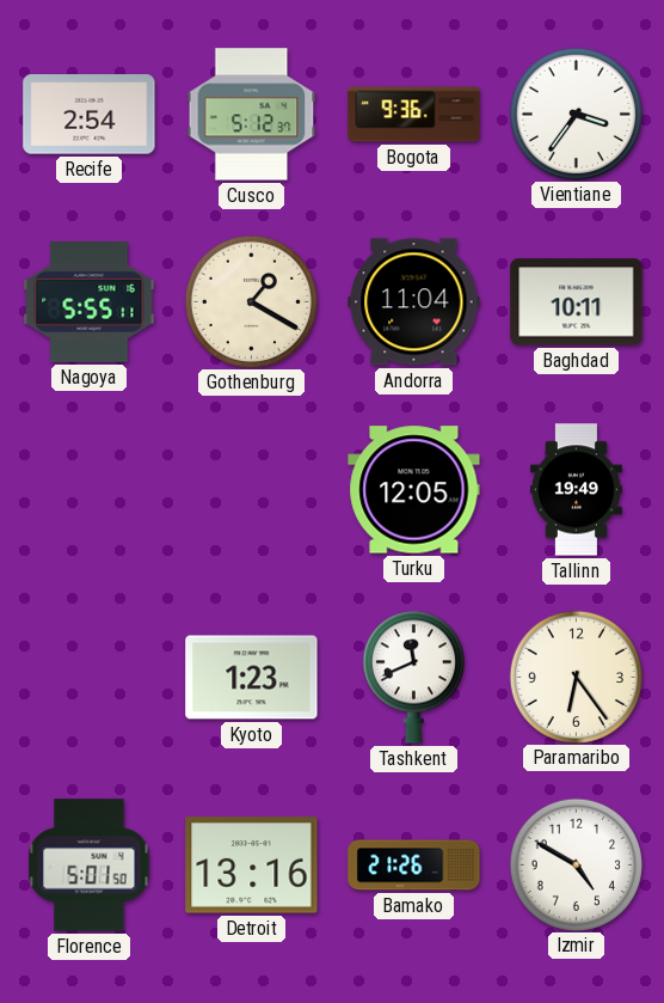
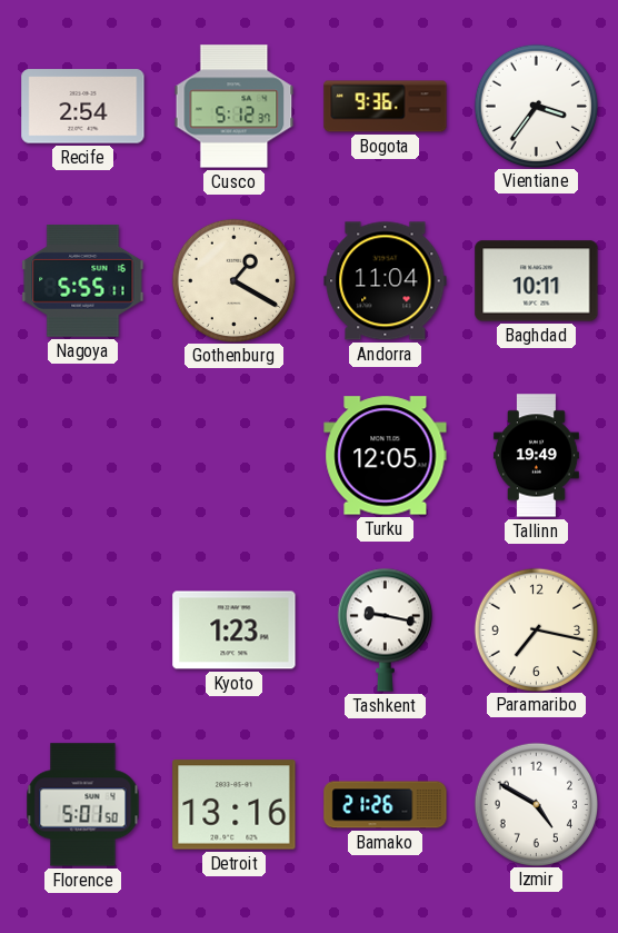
Tashkent: 11:41 -> 9:17 (385, 629)
Paramaribo: 6:24 -> 7:17 (536, 629)
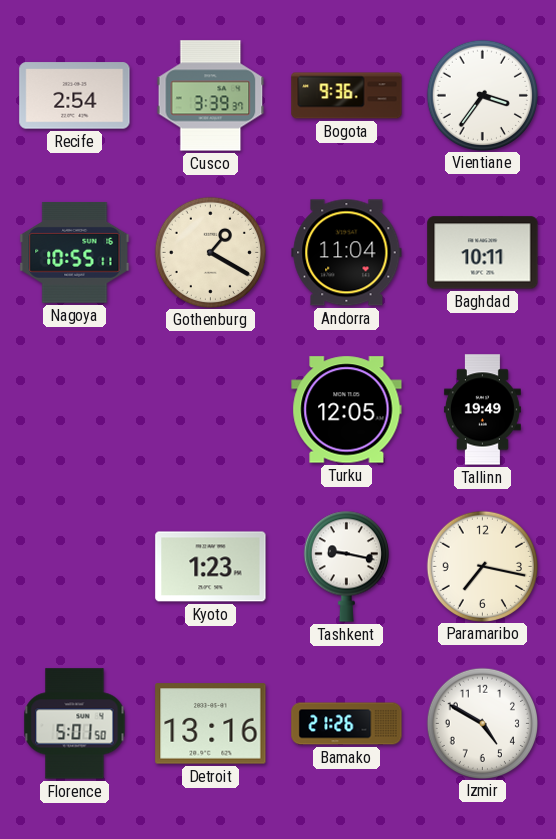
Cusco: 5:12 -> 3:39 (211, 96)
Nagoya: 5:55 -> 10:55 (75, 252)
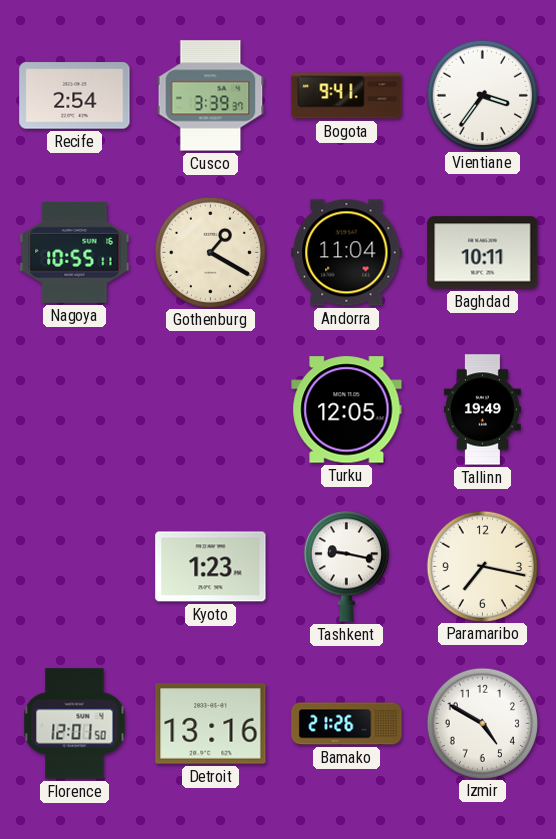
Bogota: 9:36 -> 9:41 (347, 96)
Florence: 5:01 -> 12:01 (75, 724)
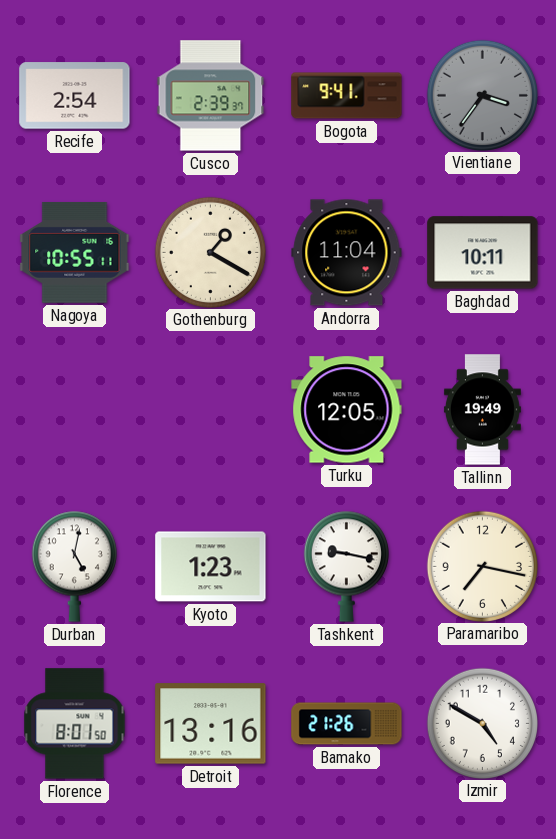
Cusco: 3:39 -> 2:39 (211, 96)
Vientiane dial: white -> grey (482, 95)
Durban: none -> 5:02 (74, 566)
Florence: 12:01 -> 8:01 (75, 724)
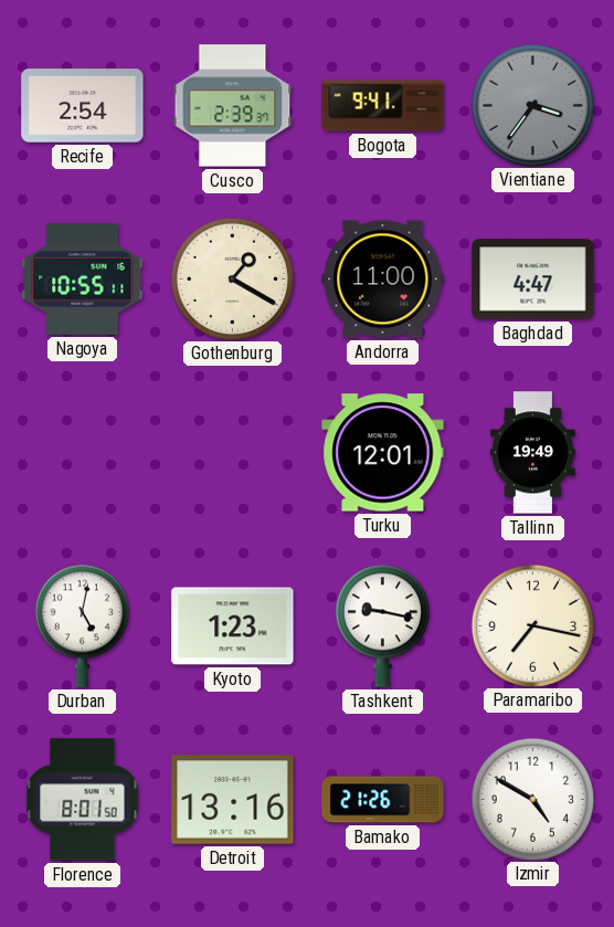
Andorra: 11:04 -> 11:00 (383, 280)
Baghdad: 10:11 -> 4:47 (533, 280)
Turku: 12:05 -> 12:01 (383, 453)
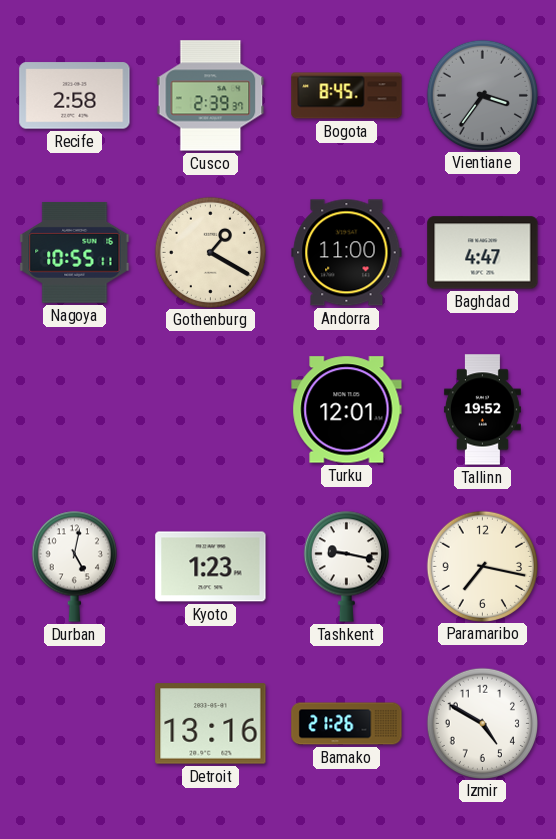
Recife: 2:54 -> 2:58 (75, 96)
Bogota: 9:41 -> 8:45 (347, 96)
Tallinn: 19:49 -> 19:52 (482, 410)
Florence: 8:01 -> none (83, 800)
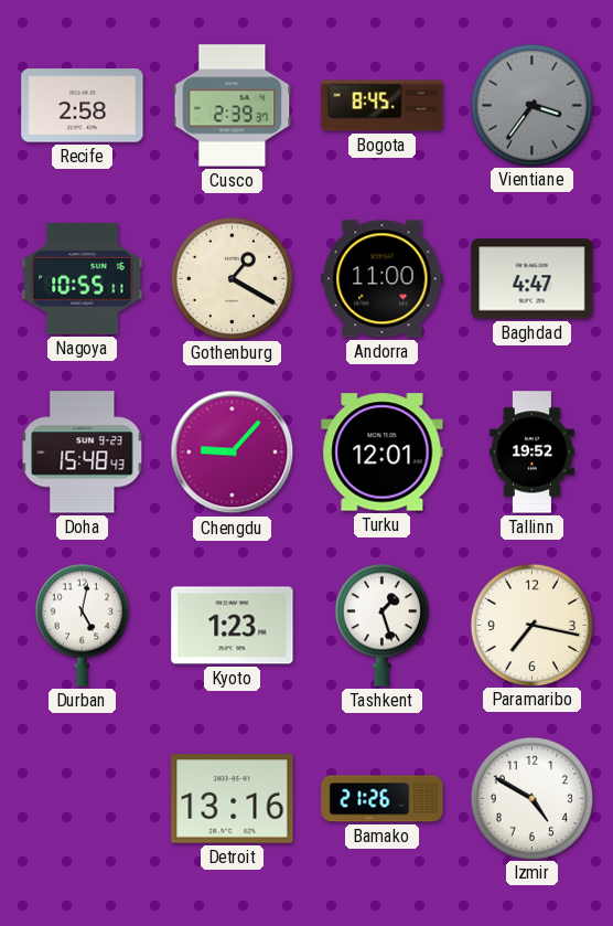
Doha: none -> 15:48 (83, 453)
Chengdu: none -> 9:07 (233, 453)
Tashkent: 9:17 -> 1:27 (381, 625)
